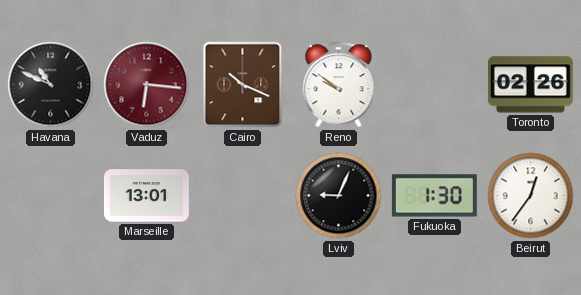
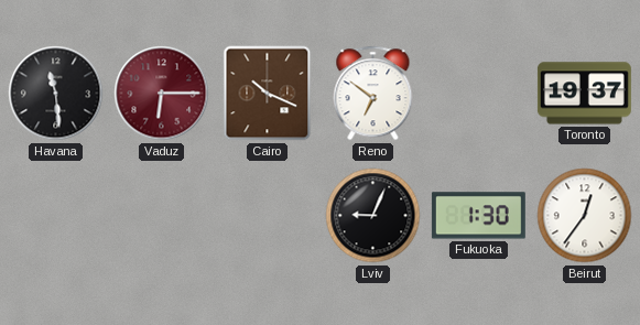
Havana: 10:49 -> 11:29 (56, 94)
Vaduz: 6:16 -> 6:15 (162, 94)
Reno: 9:51 -> 6:51 (373, 94)
Toronto: 02:26 -> 19:37 (584, 94)
Marseille: 13:01 -> none (146, 196)
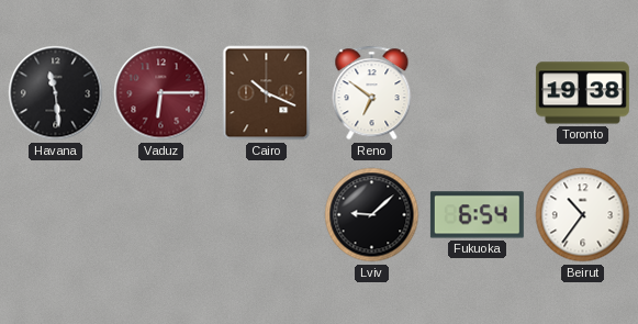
Toronto: 19:37 -> 19:38 (582, 93)
Lviv: 9:04 -> 9:08 (372, 215)
Fukuoka: 1:30 -> 6:54 (477, 215)
Beirut: 12:36 -> 10:36 (583, 215)
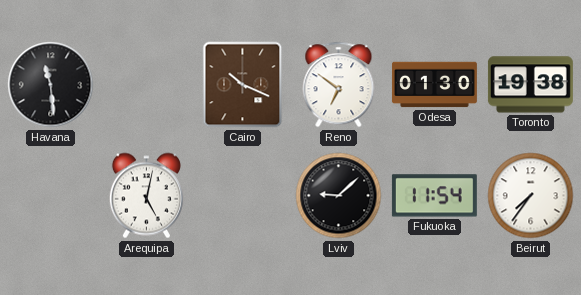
Vaduz: 6:15 -> none (161, 93)
Odesa: none -> 01:30 (434, 85)
Arequipa: none -> 5:02 (146, 196)
Fukuoka: 6:54 -> 11:54 (434, 196)
Beirut: 10:36 -> 7:36 (531, 196)
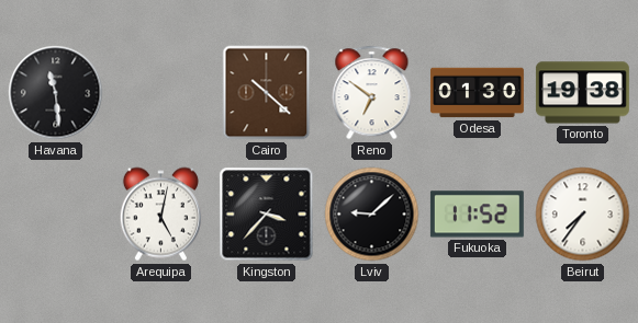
Cairo: 10:19 -> 10:22 (267, 93)
Kingston: none -> 3:37 (267, 215)
Fukuoka: 11:54 -> 11:52 (477, 215)
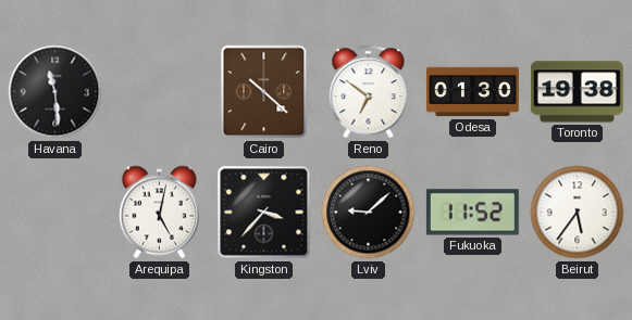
Beirut: 7:36 -> 5:36 (578, 213)
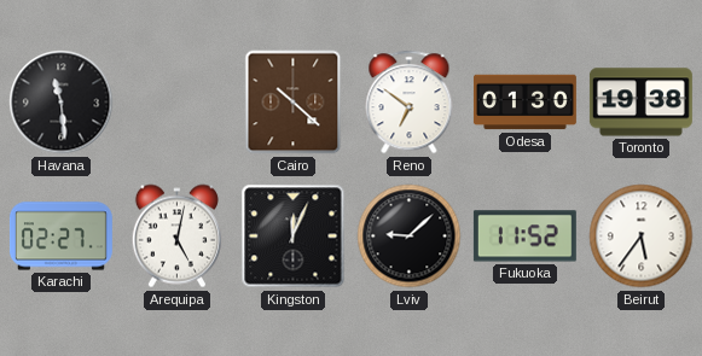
Karachi: none -> 02:27 (60, 237)
Kingston: 3:37 -> 12:04 (294, 237)
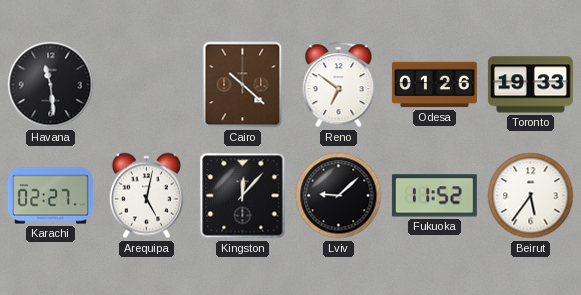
Odesa: 01:30 -> 01:26 (434, 85)
Toronto: 19:38 -> 19:33 (530, 85)
Kingston: 12:04 -> 12:07 (243, 196)
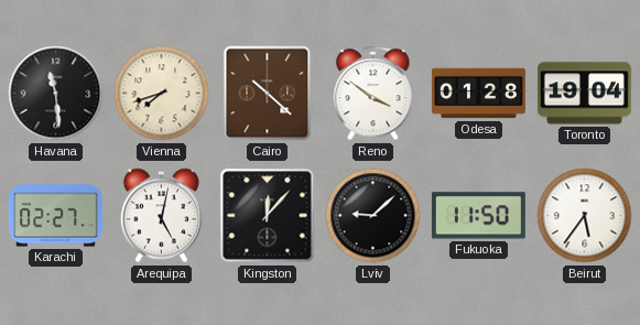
Vienna: none -> 7:42 (162, 94)
Reno: 6:51 -> 3:51 (373, 94)
Odesa: 01:26 -> 01:28 (478, 94)
Toronto: 19:33 -> 19:04 (584, 94)
Fukuoka: 11:52 -> 11:50 (478, 216)
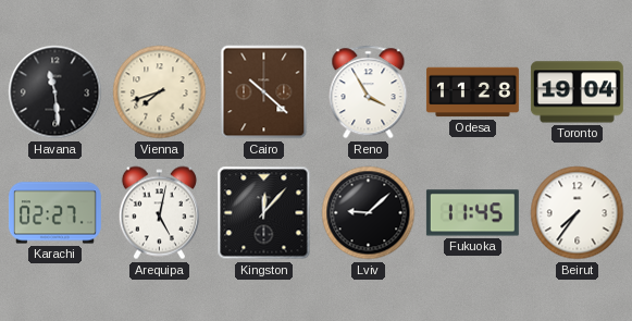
Reno: 3:51 -> 3:55 (369, 92)
Odesa: 01:28 -> 11:28 (472, 92)
Fukuoka: 11:50 -> 11:45 (472, 213)
Beirut: 5:36 -> 7:36 (578, 213)
